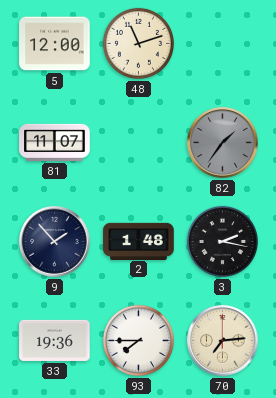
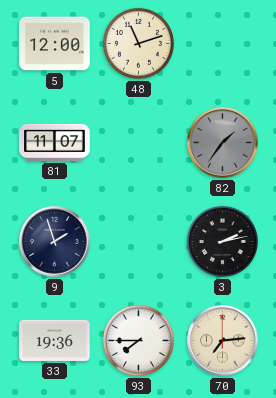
9: 1:53 -> 1:57 (55, 242)
2: 1:48 -> none (139, 241)
3: 2:17 -> 2:13 (222, 241)
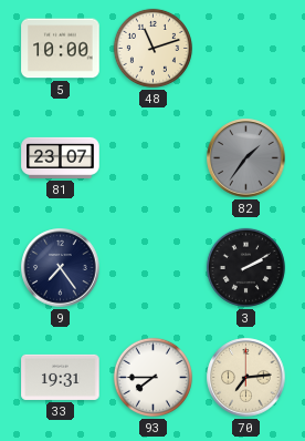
5: 12:00 -> 10:00 (61, 49)
81: 11:07 -> 23:07 (61, 157)
9: 1:57 -> 7:24 (61, 268)
3: 2:13 -> 2:10 (245, 267)
33: 19:36 -> 19:31 (61, 377)
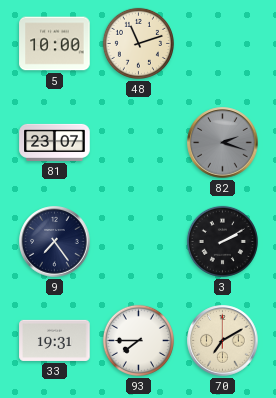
82: 1:36 -> 2:18 (223, 143)
70: 7:14 -> 7:10 (223, 341)
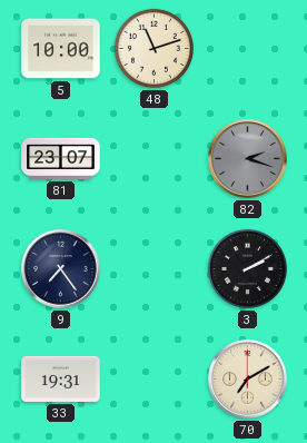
93: 7:45 -> none (138, 340)
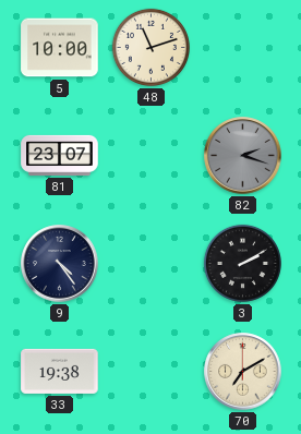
9: 7:24 -> 4:24 (60, 264)
33: 19:31 -> 19:38 (60, 371)
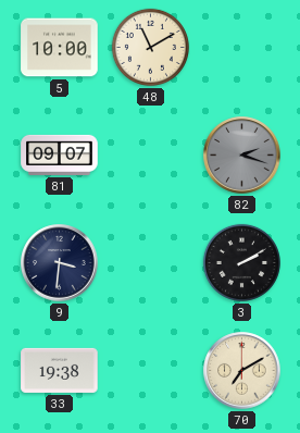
48: 11:12 -> 11:10 (150, 47)
81: 23:07 -> 09:07 (60, 154)
9: 4:24 -> 3:31 (60, 263)
